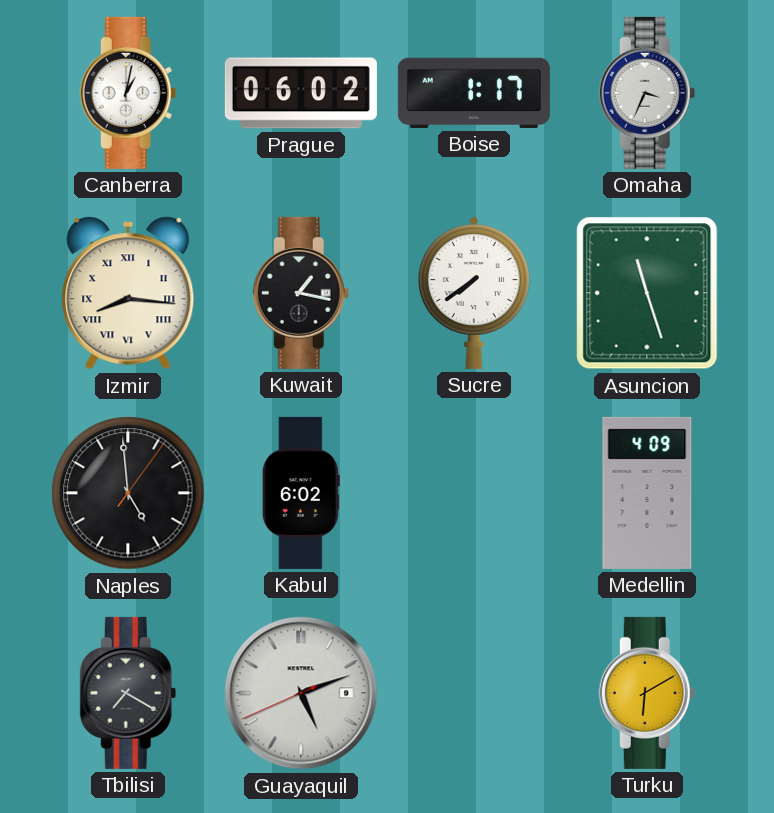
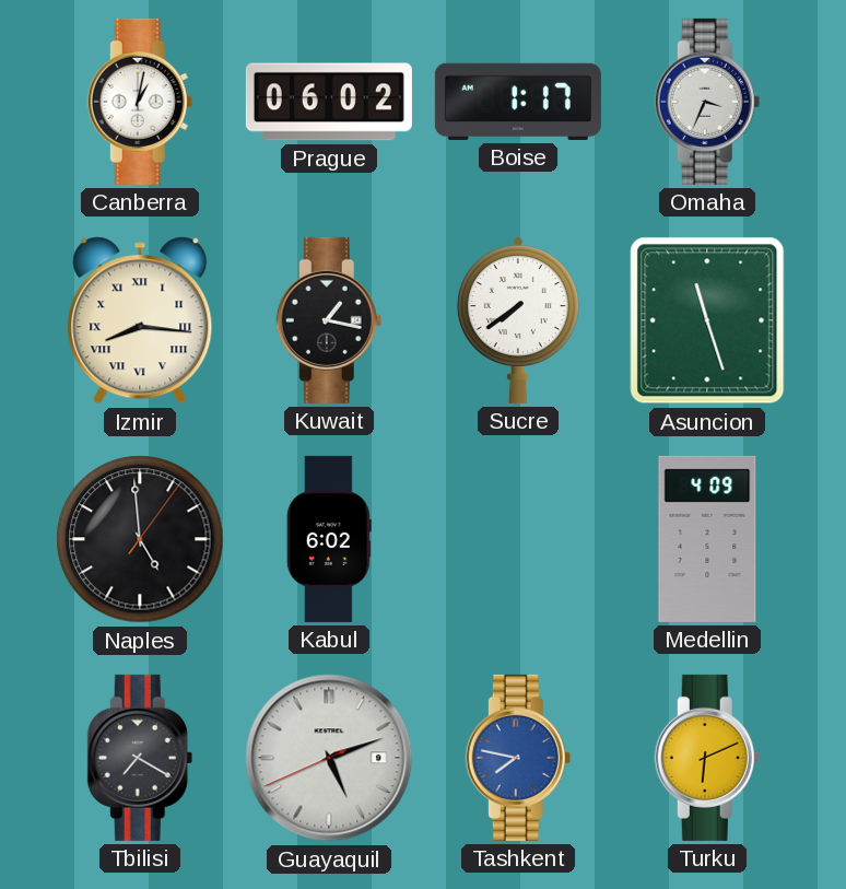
Tashkent: none -> 7:47 (518, 758)
Turku: 6:10 -> 6:11 (707, 758)
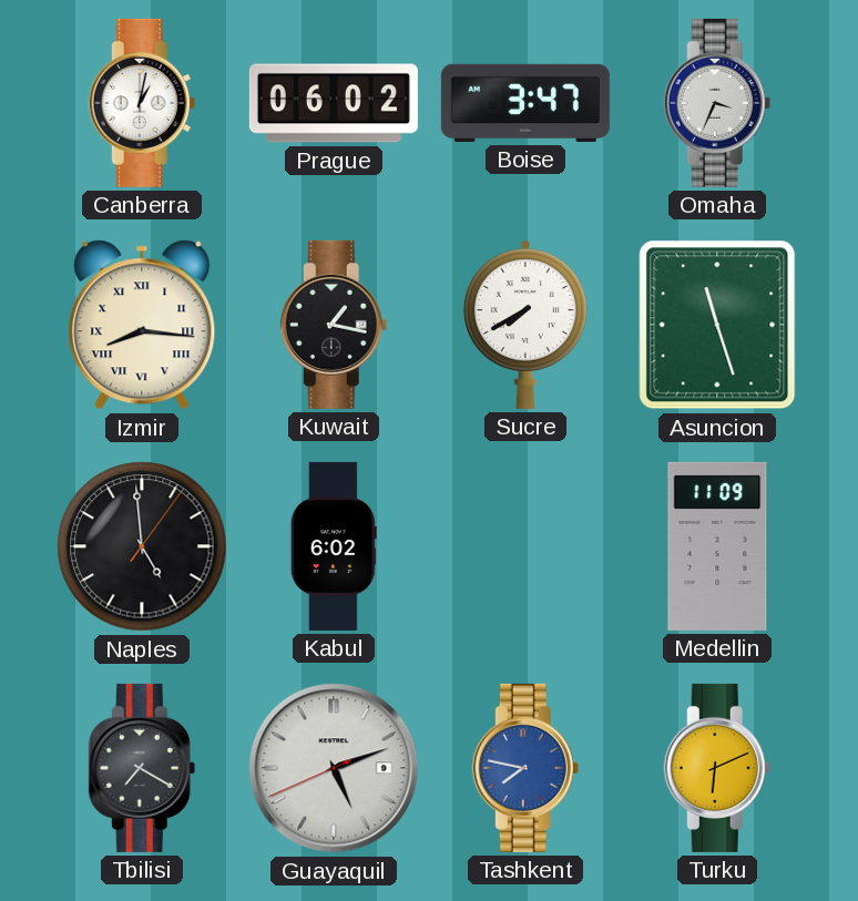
Boise: 1:17 -> 3:47 (525, 103)
Sucre: 7:39 -> 7:40 (525, 325)
Medellin: 4:09 -> 11:09 (717, 546)
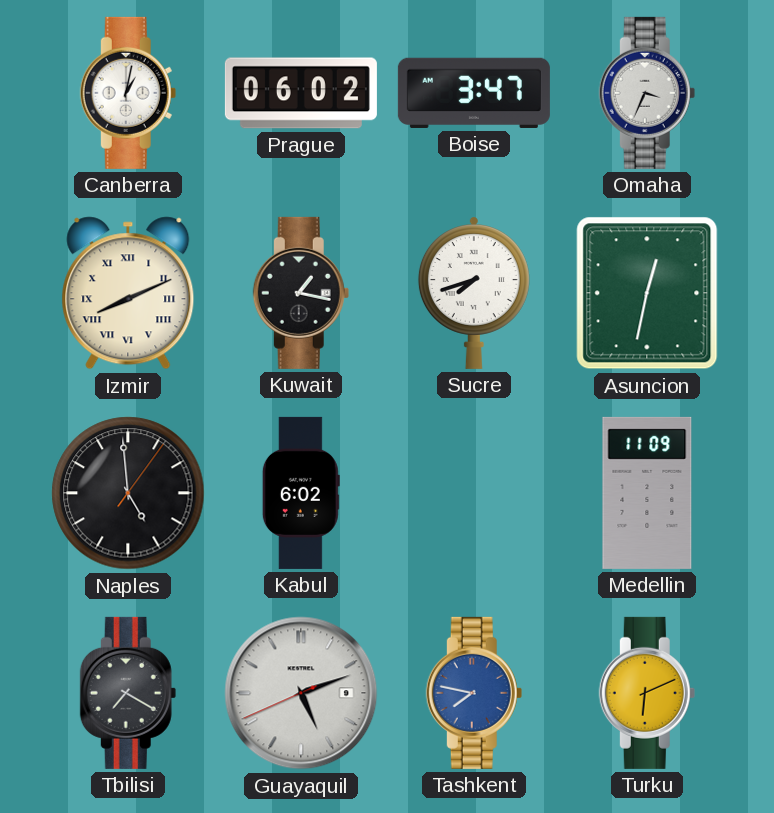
Izmir: 8:16 -> 8:11 (128, 293)
Sucre: 7:40 -> 7:42 (474, 293)
Asuncion: 11:27 -> 12:32 (647, 293)
